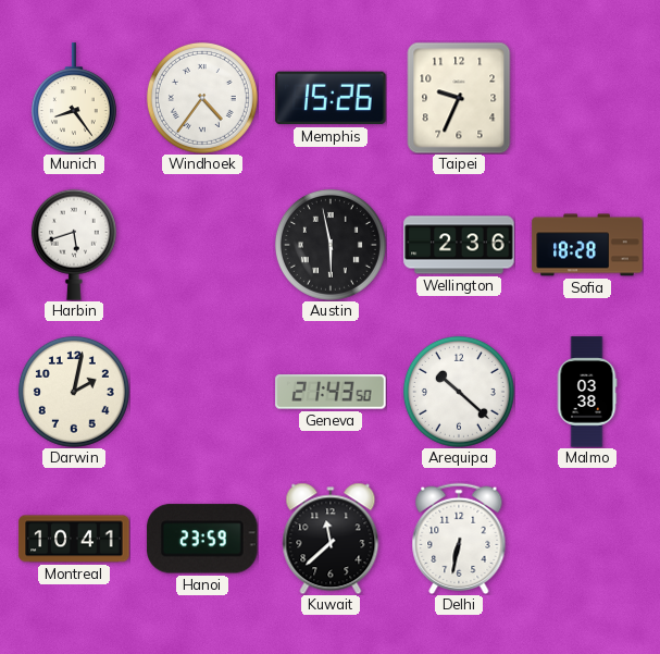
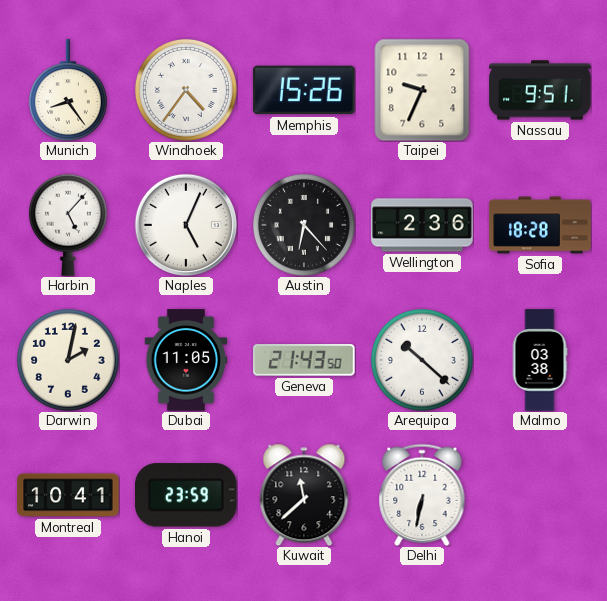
Nassau: none -> 9:51 (540, 90)
Harbin: 5:42 -> 5:07 (68, 225)
Naples: none -> 5:04 (186, 225)
Austin: 5:58 -> 6:23 (304, 225)
Dubai: none -> 11:05 (186, 360)
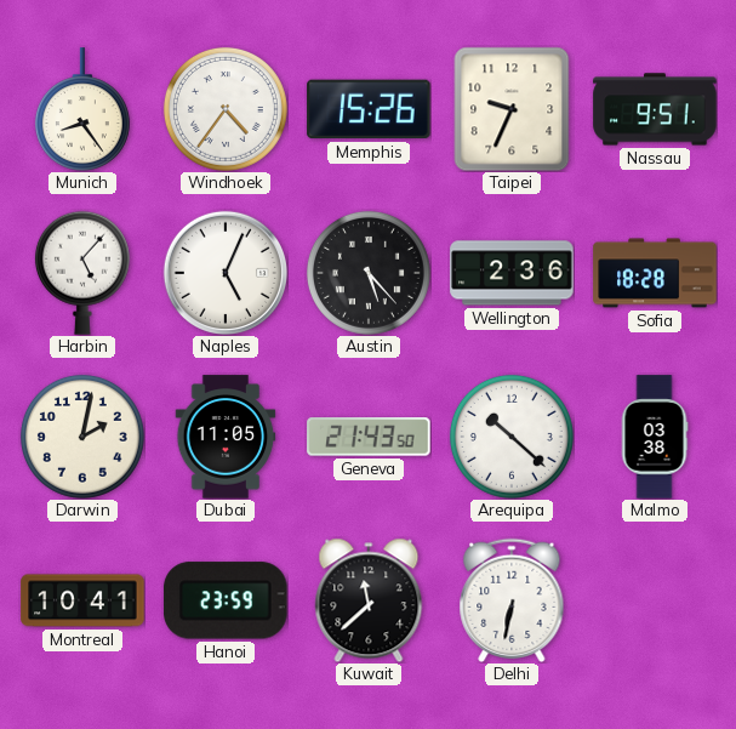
Austin: 6:23 -> 5:23 (369, 273)
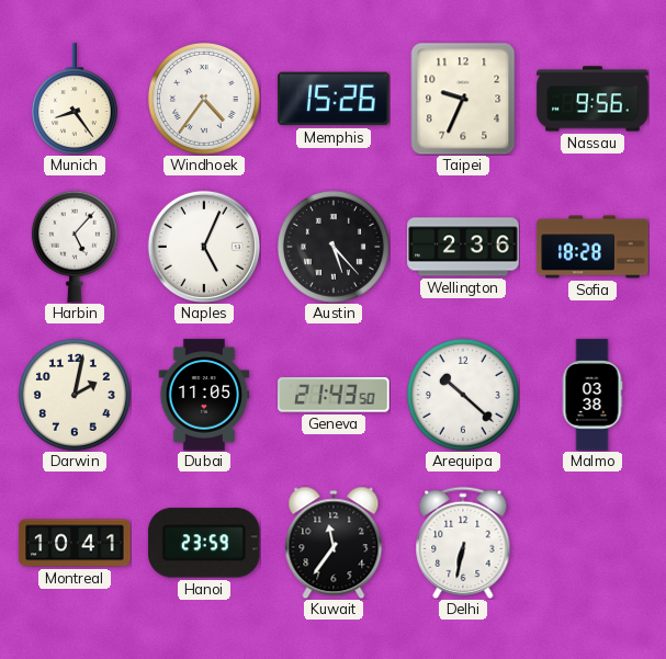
Nassau: 9:51 -> 9:56 (592, 99)
Kuwait: 11:38 -> 11:36 (334, 543)
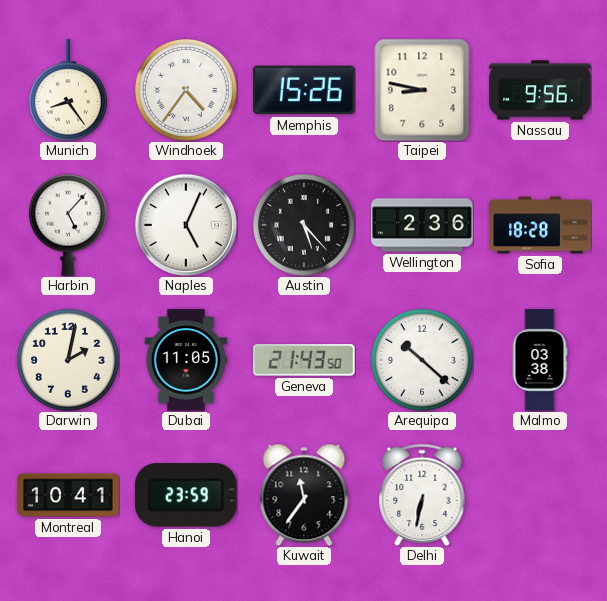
Taipei: 9:34 -> 8:47 (422, 90)
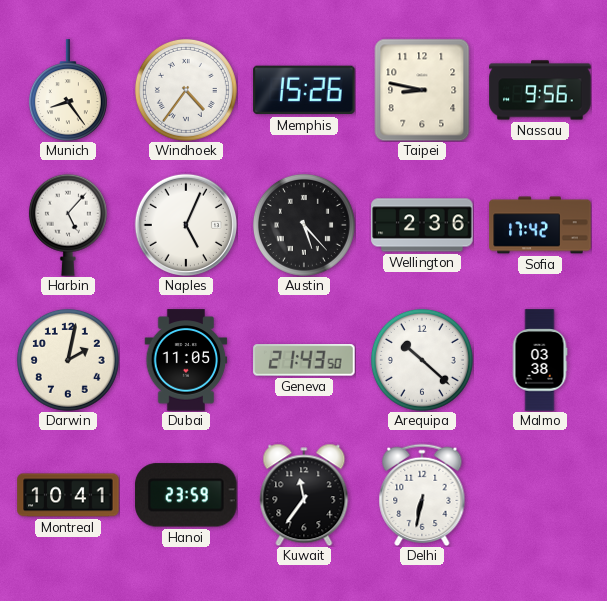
Sofia: 18:28 -> 17:42 (540, 225)
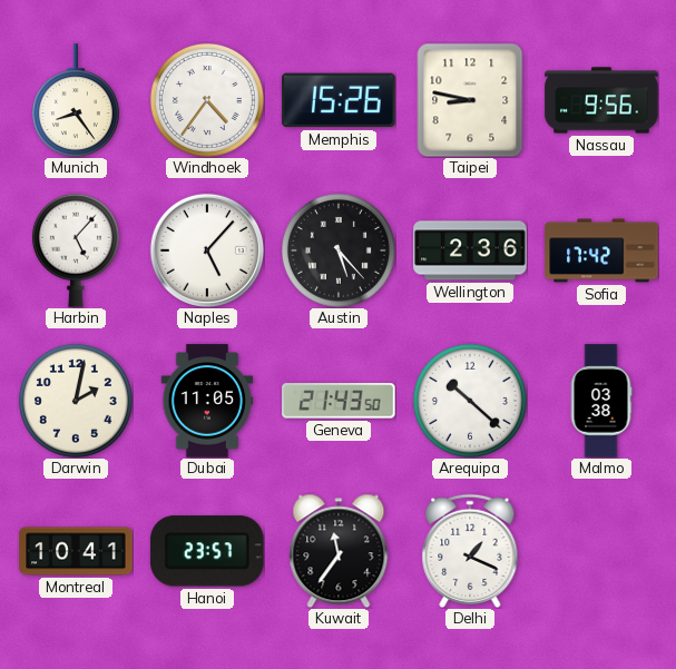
Naples: 5:04 -> 5:07 (207, 250)
Hanoi: 23:59 -> 23:57 (207, 551)
Delhi: 6:32 -> 1:19 (470, 550)
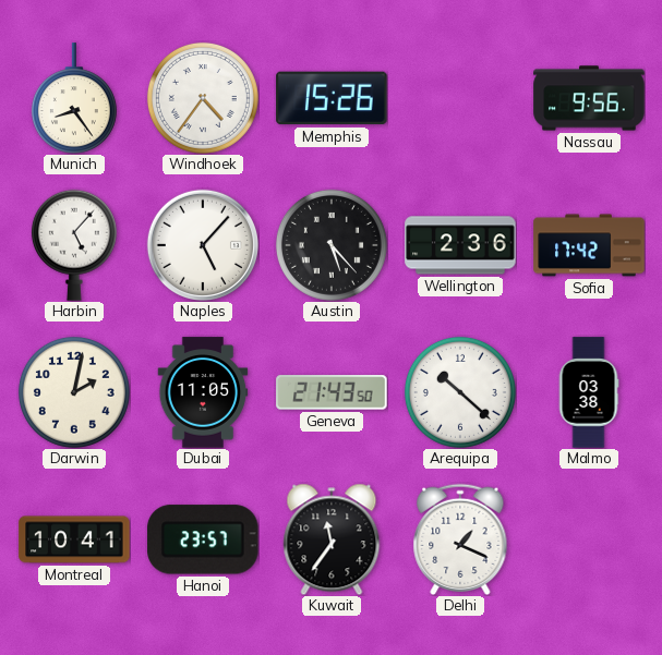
Taipei: 8:47 -> none (470, 100)
